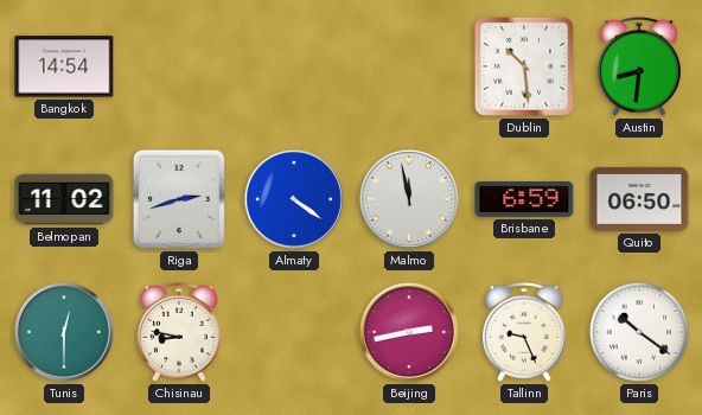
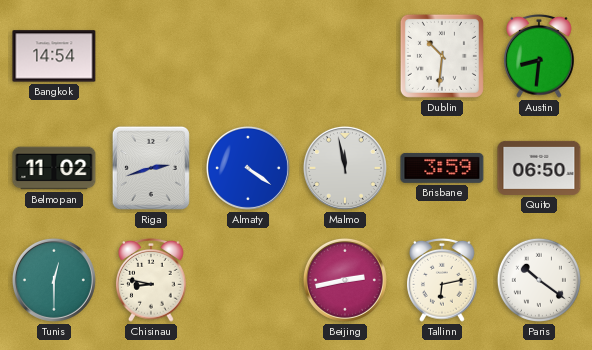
Dublin: 10:29 -> 10:31 (442, 56)
Brisbane: 6:59 -> 3:59 (442, 168)
Tallinn: 9:26 -> 6:13 (442, 280)
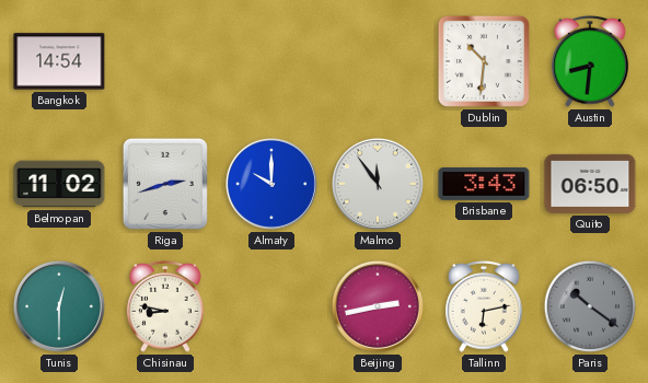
Almaty: 4:21 -> 10:00 (271, 184)
Malmo: 11:58 -> 11:54 (378, 184)
Brisbane: 3:59 -> 3:43 (484, 184)
Paris dial: white -> grey (590, 306)
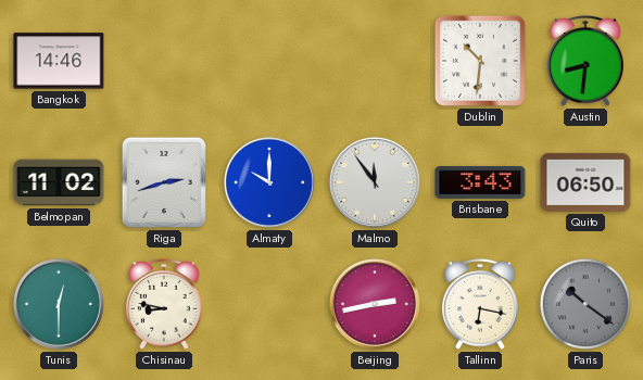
Bangkok: 14:54 -> 14:46 (59, 61)
Tallinn: 6:13 -> 6:17 (480, 304)
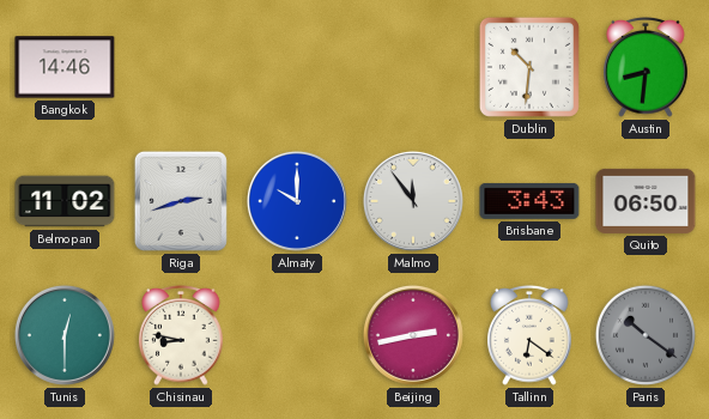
Tallinn: 6:17 -> 6:21 (529, 335)
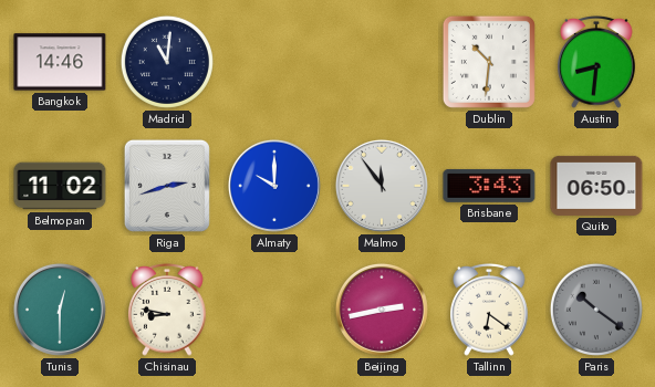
Madrid: none -> 11:01 (167, 62)
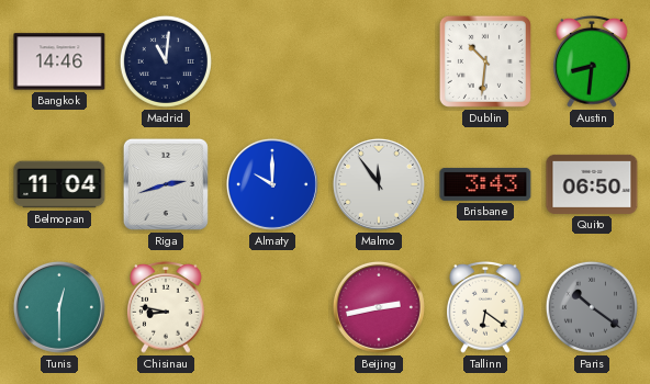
Belmopan: 11:02 -> 11:04 (59, 184)
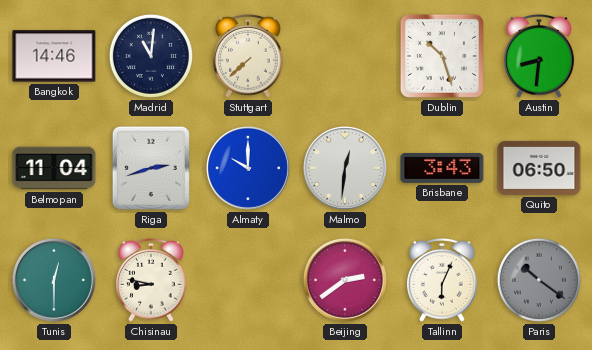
Stuttgart: none -> 7:38 (248, 56)
Dublin: 10:31 -> 10:27 (442, 56)
Malmo: 11:54 -> 12:31 (345, 168)
Beijing: 2:43 -> 2:39 (345, 280)
Tallinn: 6:21 -> 6:04 (442, 280)
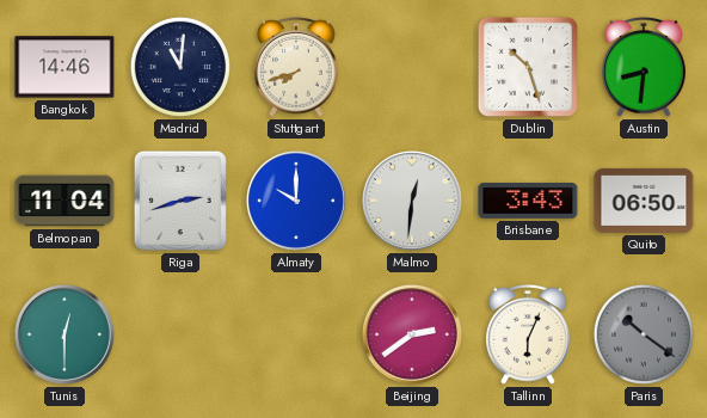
Stuttgart: 7:38 -> 7:42 (296, 67)
Chisinau: 8:47 -> none (151, 280)
